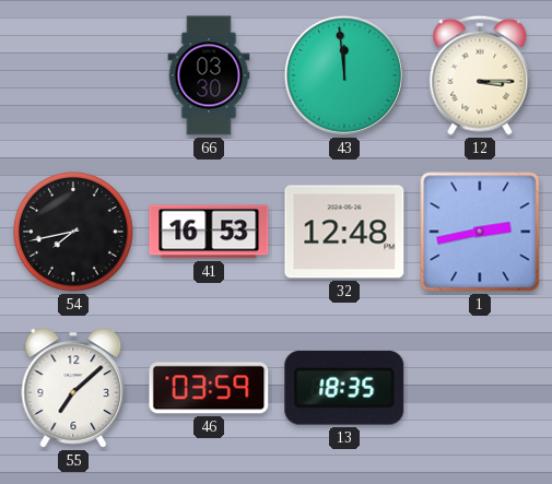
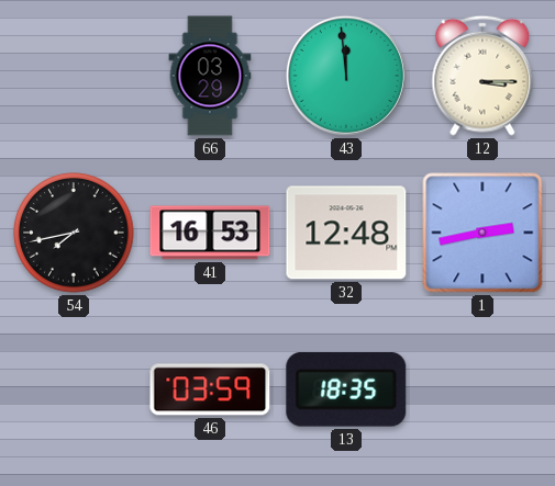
66: 03:30 -> 03:29 (210, 76)
55: 7:08 -> none (73, 388)
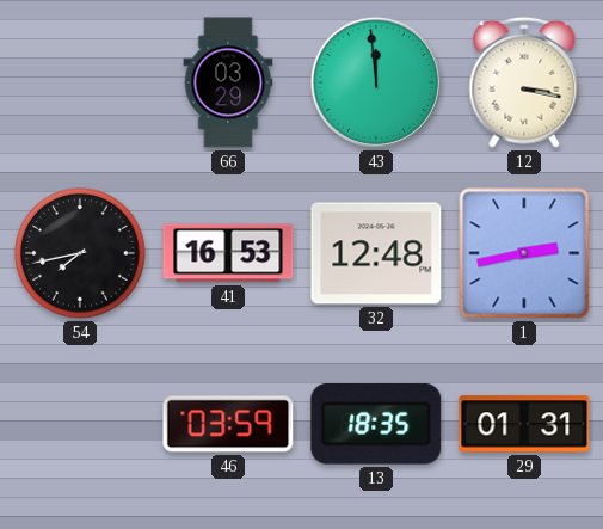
12: 3:15 -> 3:17 (524, 82)
29: none -> 01:31 (524, 424)
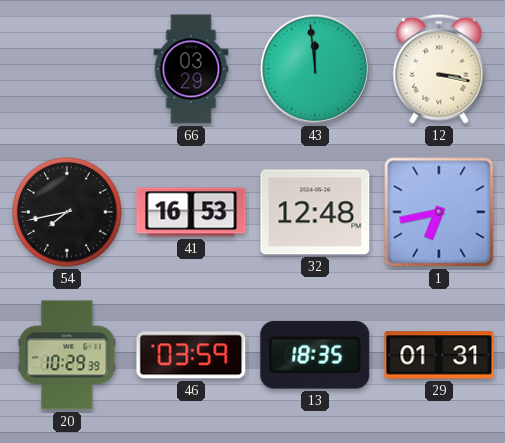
1: 2:43 -> 6:43 (439, 212)
20: none -> 10:29 (67, 355)
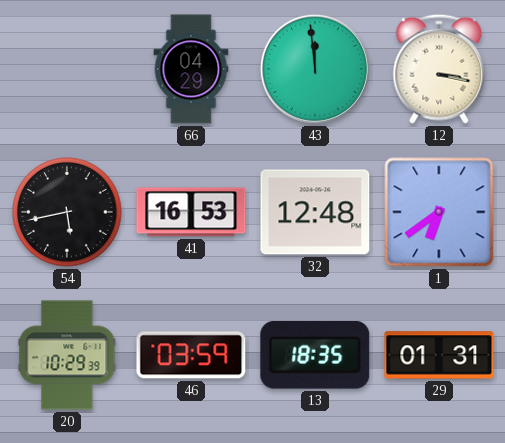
66: 03:29 -> 04:29 (191, 69)
54: 7:43 -> 5:43 (67, 212)
1: 6:43 -> 6:39 (439, 212)
